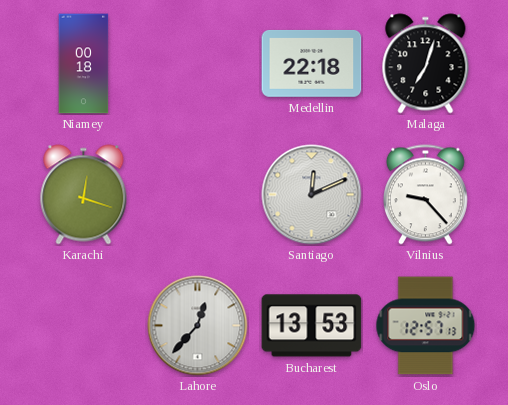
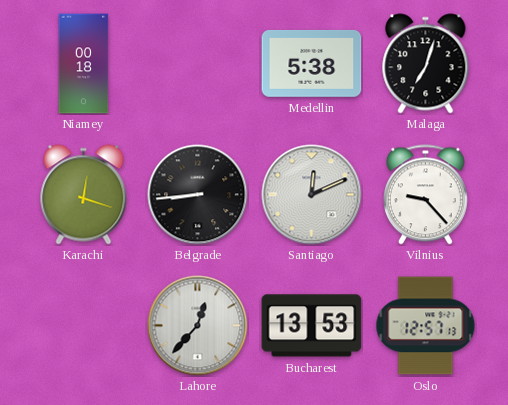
Medellin: 22:18 -> 5:38 (312, 63)
Belgrade: none -> 8:44 (198, 195)
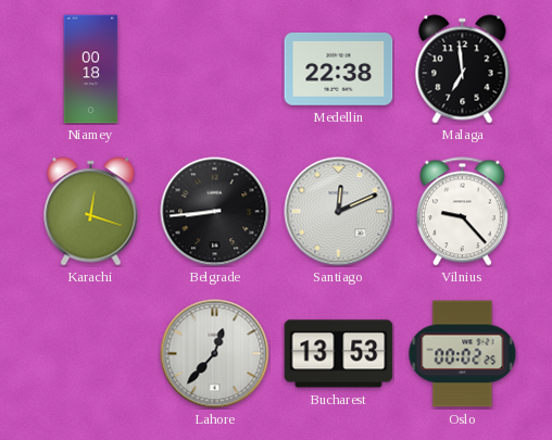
Medellin: 5:38 -> 22:38 (339, 68)
Malaga: 7:03 -> 6:59 (463, 70)
Oslo: 12:57 -> 00:02 (463, 354)
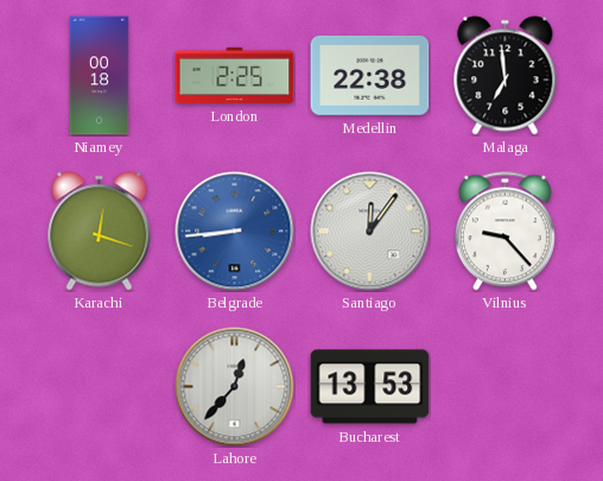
London: none -> 2:25 (235, 75)
Belgrade dial: black -> blue (235, 232)
Santiago: 12:11 -> 12:06 (370, 232)
Oslo: 00:02 -> none (463, 354)
